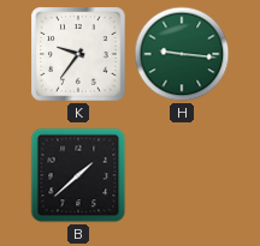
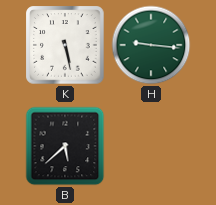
K: 9:36 -> 5:28 (65, 45)
B: 1:38 -> 5:38 (65, 146)
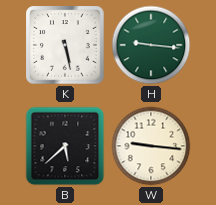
W: none -> 9:16 (151, 146)
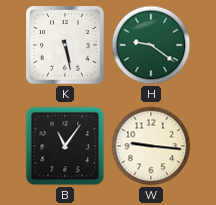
H: 9:16 -> 9:21 (151, 45)
B: 5:38 -> 11:06 (65, 146)
